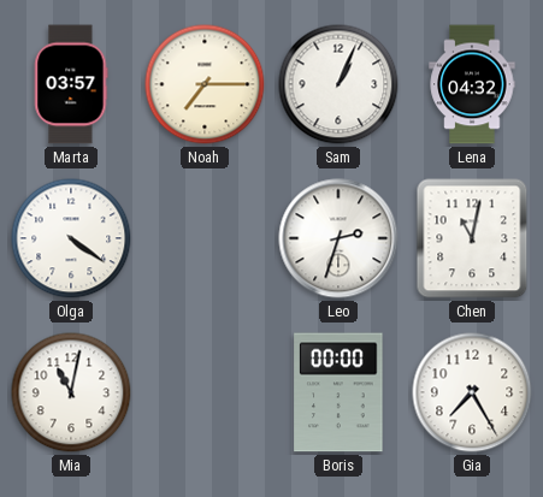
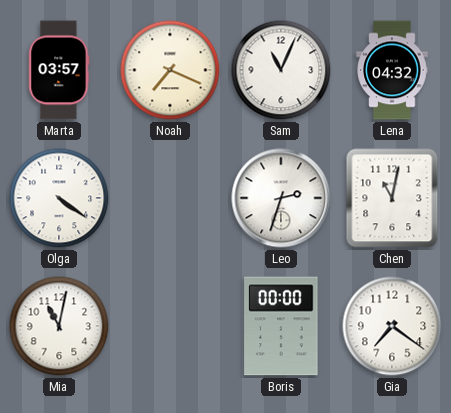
Noah: 7:15 -> 7:19 (170, 70)
Sam: 1:04 -> 11:04 (281, 70)
Gia: 7:25 -> 7:21 (392, 326)
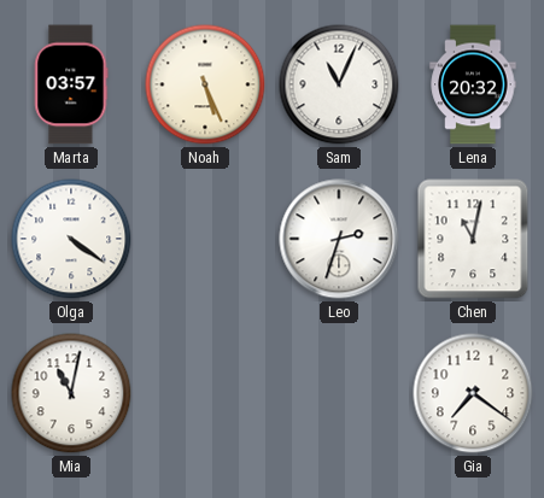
Noah: 7:19 -> 5:26 (205, 84)
Lena: 04:32 -> 20:32 (473, 84)
Boris: 00:00 -> none (281, 326)
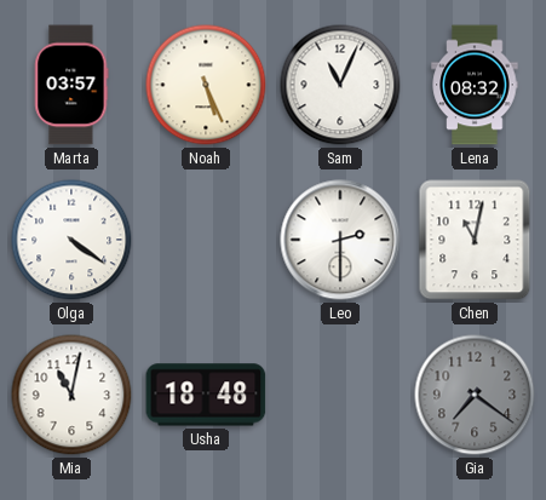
Lena: 20:32 -> 08:32 (475, 85)
Leo: 2:33 -> 2:30 (340, 240)
Usha: none -> 18:48 (206, 395)
Gia dial: white -> grey (475, 395)
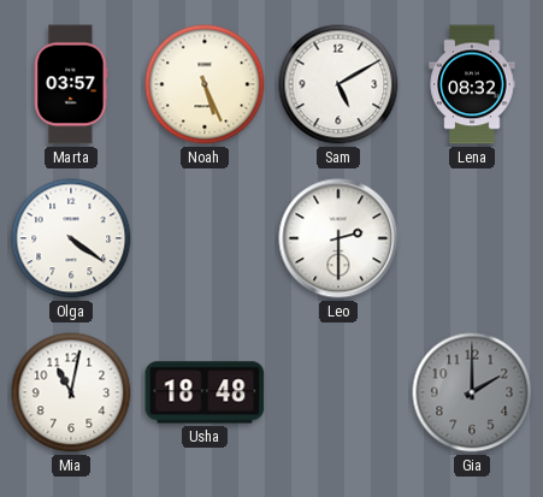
Sam: 11:04 -> 5:10 (338, 84)
Chen: 11:02 -> none (475, 240)
Gia: 7:21 -> 2:00 (472, 392)
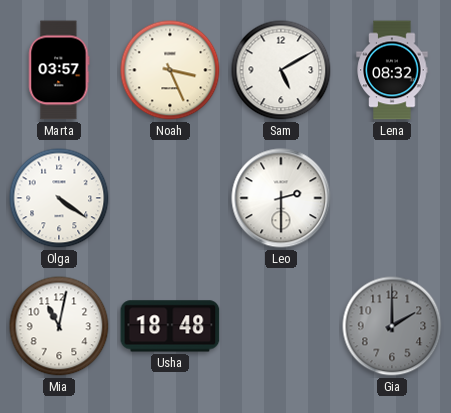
Noah: 5:26 -> 3:26 (170, 70)
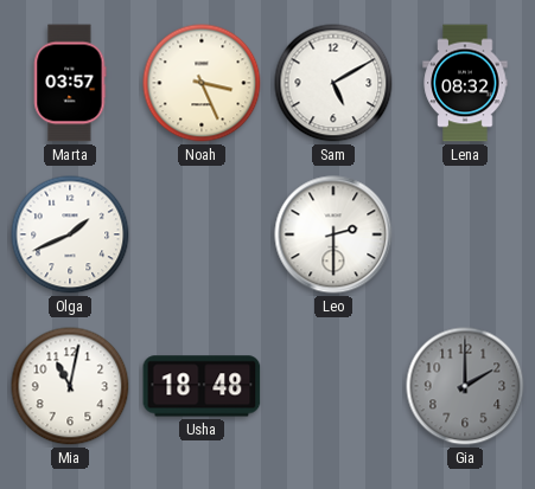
Olga: 4:21 -> 1:41 (70, 234)
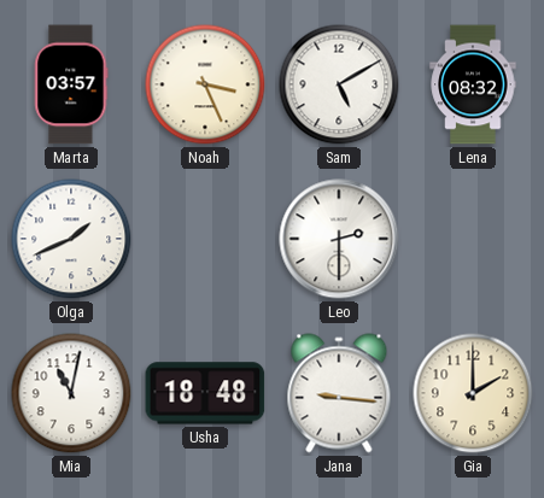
Jana: none -> 9:16 (339, 393)
Gia dial: grey -> cream (473, 393)
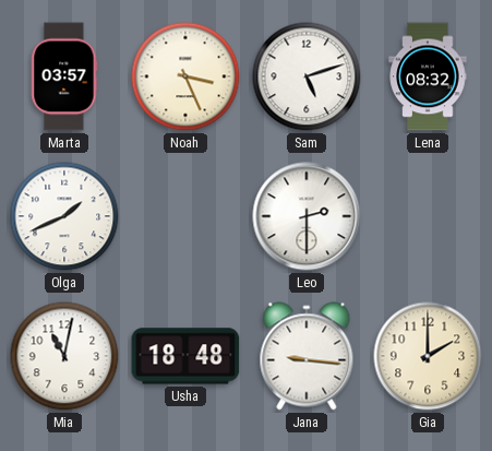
Sam: 5:10 -> 5:12 (307, 76)
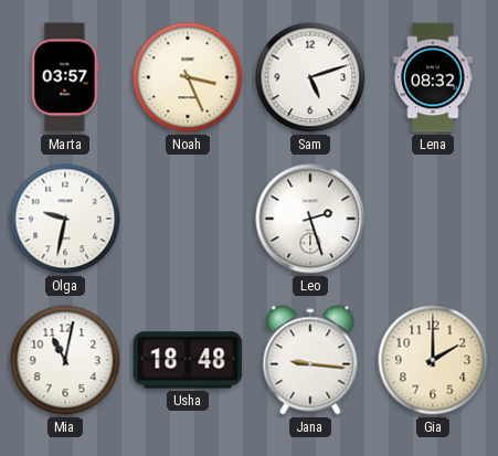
Olga: 1:41 -> 9:32 (65, 219)
Leo: 2:30 -> 2:27 (310, 219)
